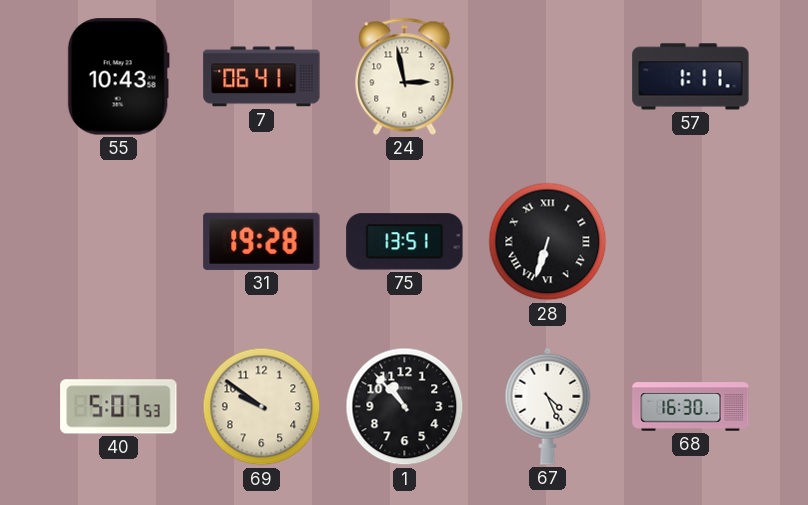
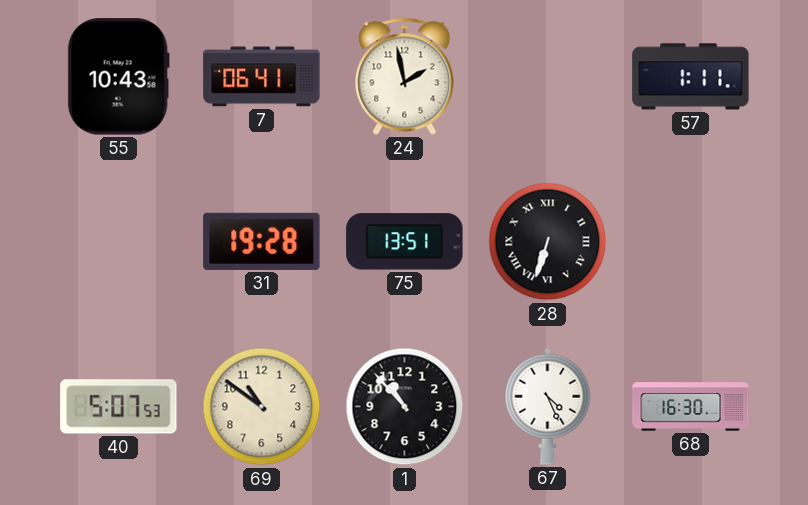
24: 2:58 -> 1:58 (405, 76)
69: 9:51 -> 10:51 (262, 407)
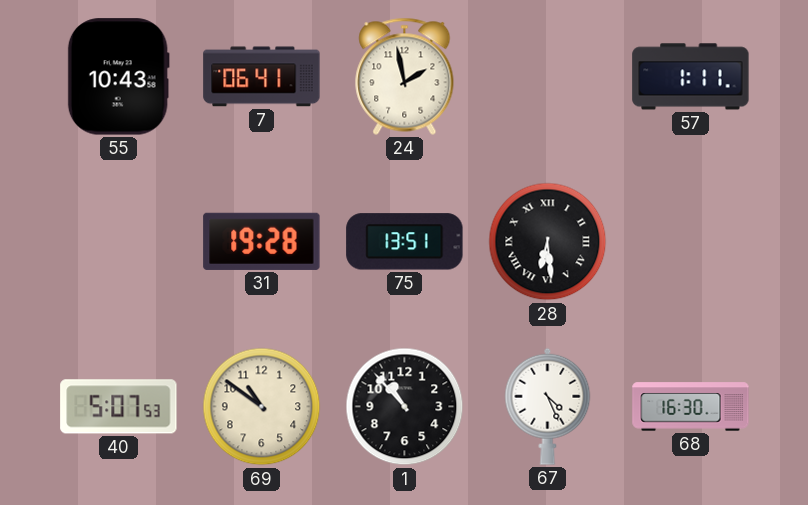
28: 6:33 -> 6:29 (548, 242)
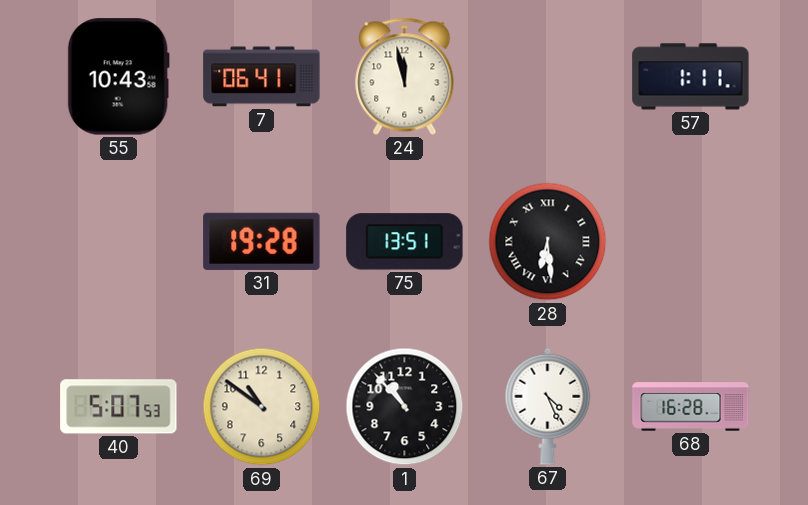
24: 1:58 -> 11:58 (405, 76)
68: 16:30 -> 16:28 (691, 407)
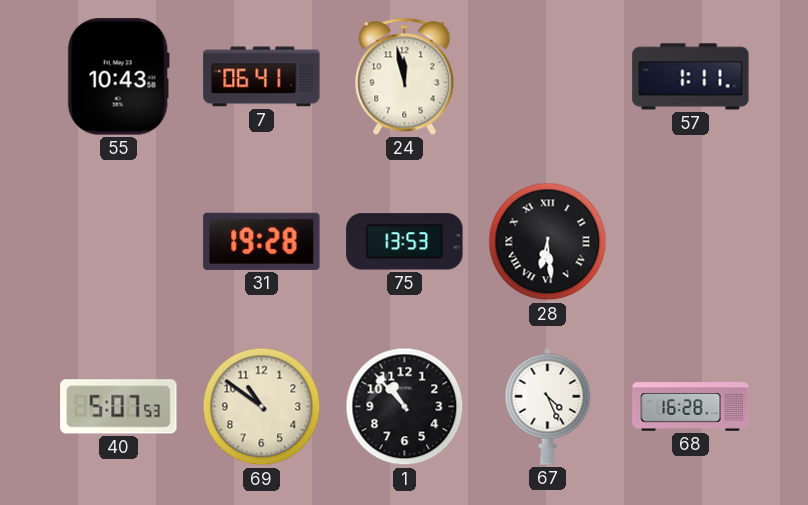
75: 13:51 -> 13:53 (405, 242)
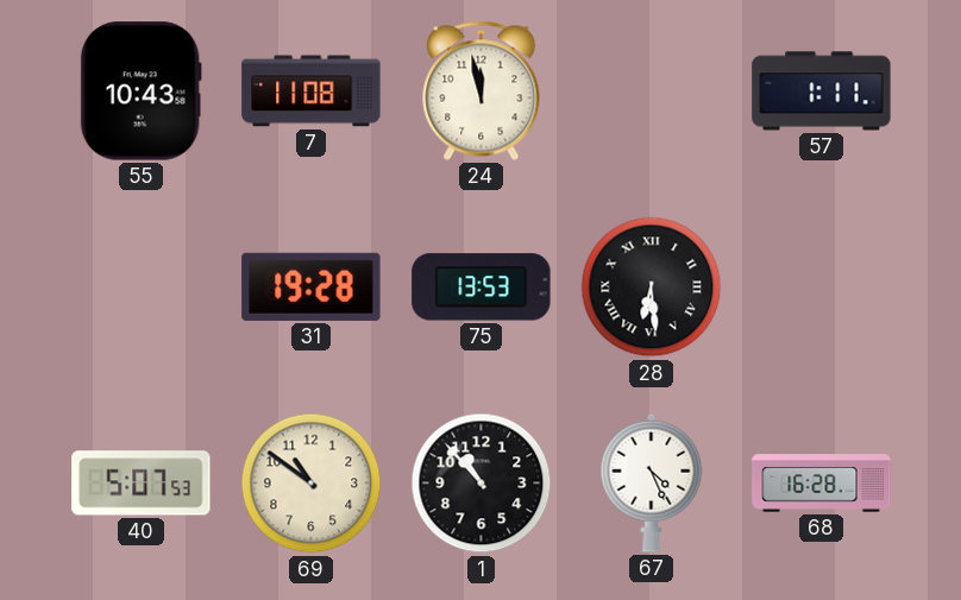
7: 06:41 -> 11:08 (312, 91)
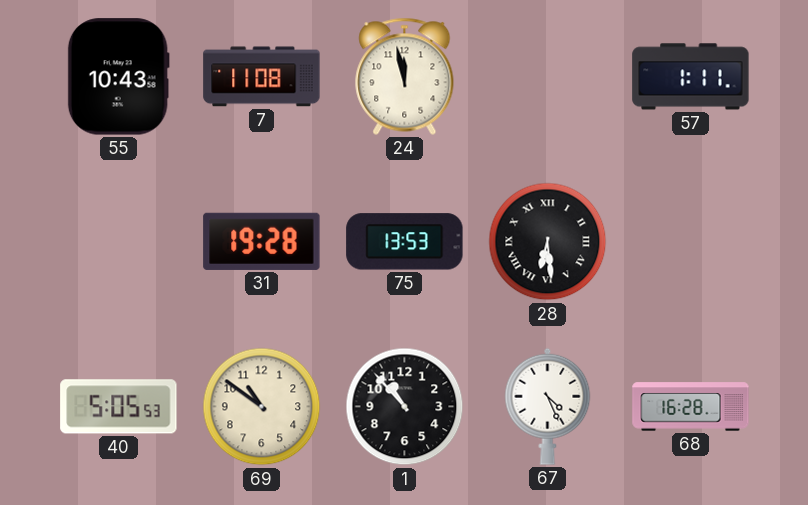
40: 5:07 -> 5:05 (119, 407)
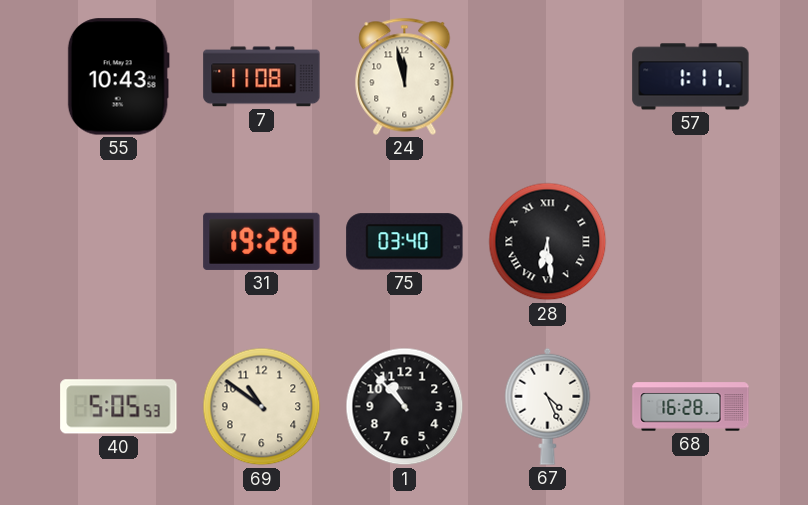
75: 13:53 -> 03:40 (405, 242)
